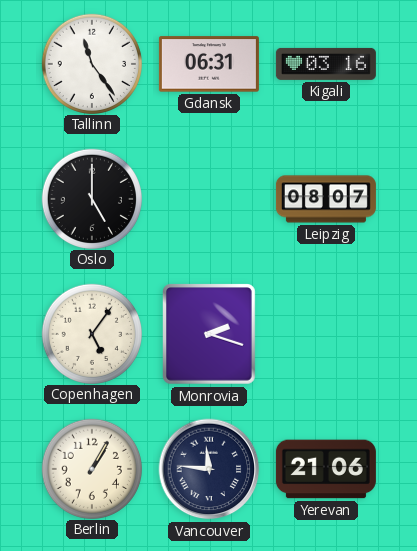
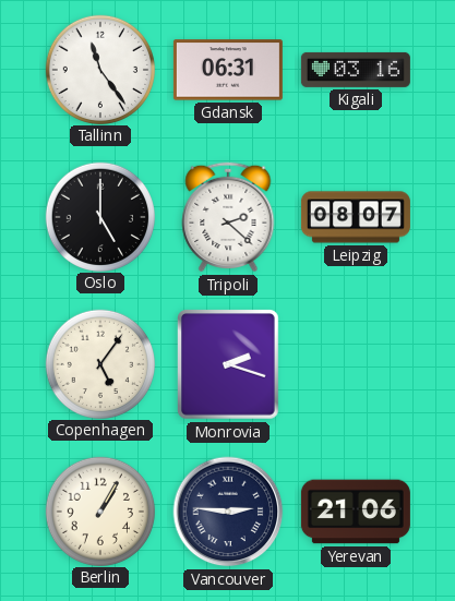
Tripoli: none -> 2:22 (228, 217)
Vancouver: 11:46 -> 2:46 (228, 512)
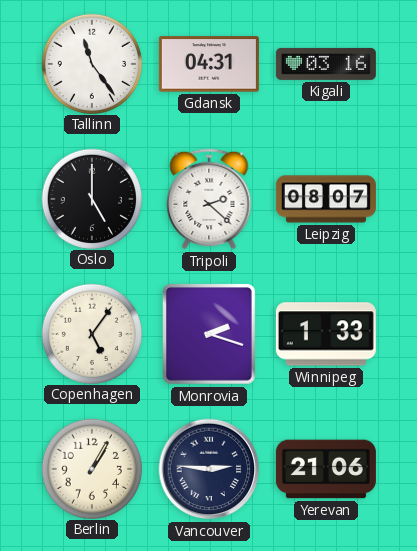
Gdansk: 06:31 -> 04:31 (209, 64)
Winnipeg: none -> 1:33 (326, 334)
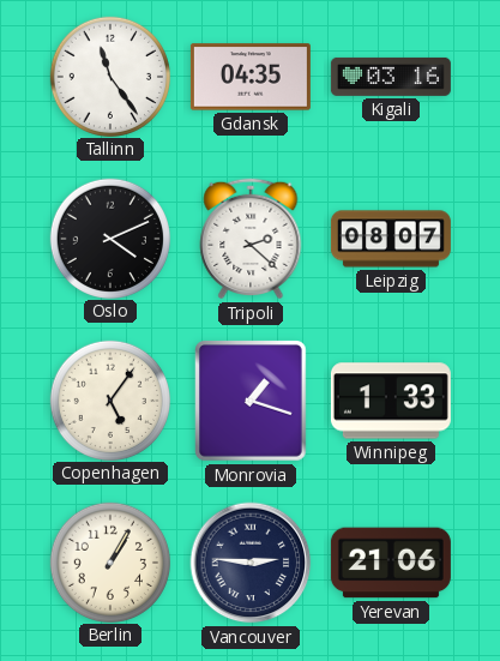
Gdansk: 04:31 -> 04:35 (251, 77)
Oslo: 5:00 -> 4:11 (109, 238)
Monrovia: 2:18 -> 1:18 (251, 401)
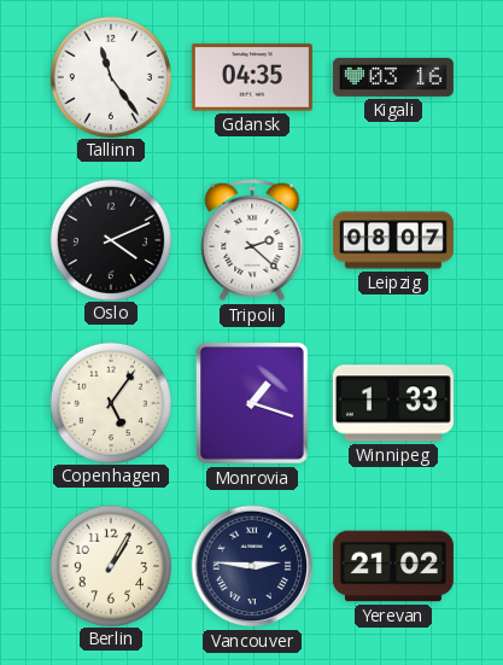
Yerevan: 21:06 -> 21:02 (393, 566)
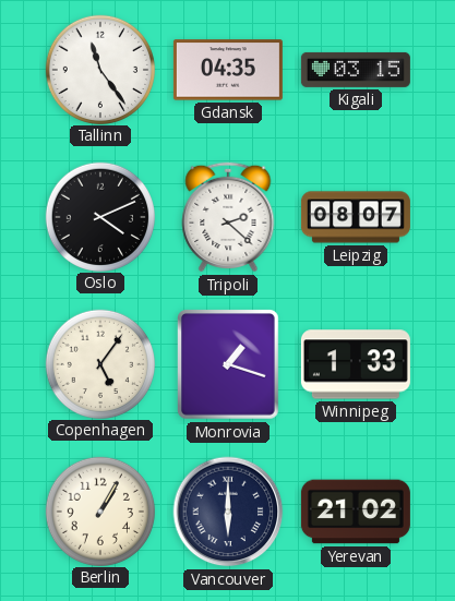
Kigali: 03:16 -> 03:15 (356, 70)
Vancouver: 2:46 -> 6:00 (228, 512)
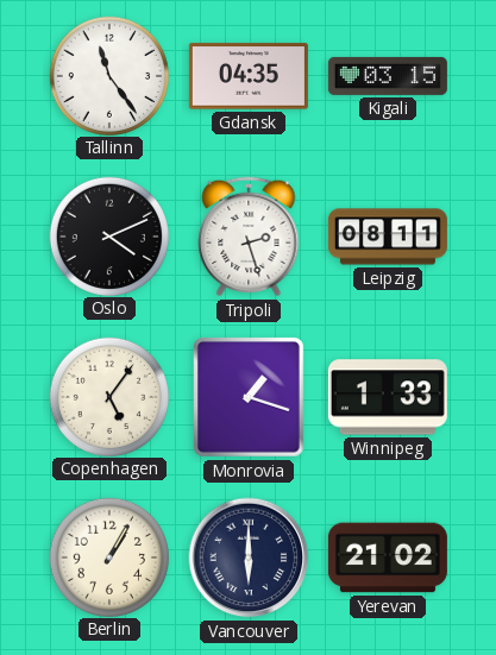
Tripoli: 2:22 -> 2:27 (249, 237)
Leipzig: 08:07 -> 08:11 (388, 237)
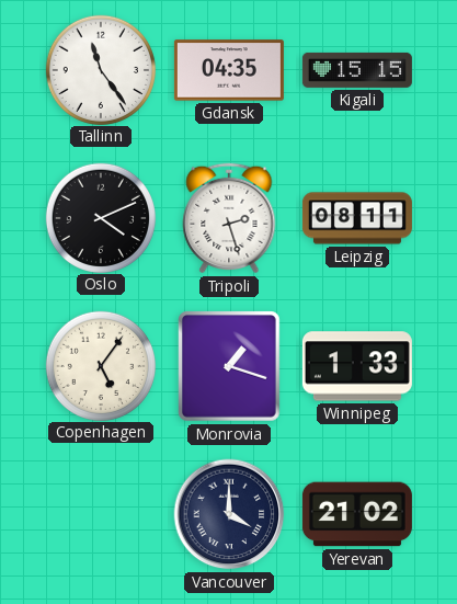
Kigali: 03:15 -> 15:15 (357, 70)
Berlin: 1:05 -> none (108, 556)
Vancouver: 6:00 -> 4:00 (229, 514)
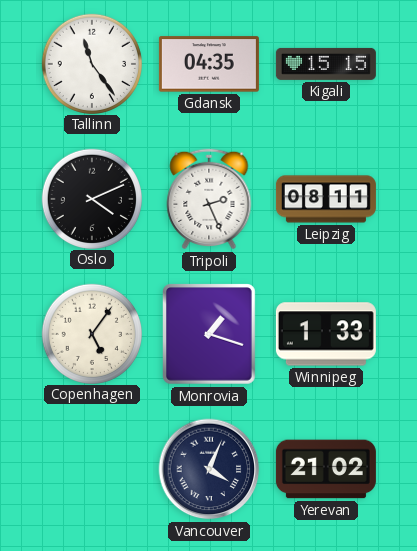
Tripoli: 2:27 -> 2:26 (209, 199)
Vancouver: 4:00 -> 4:04 (209, 469)
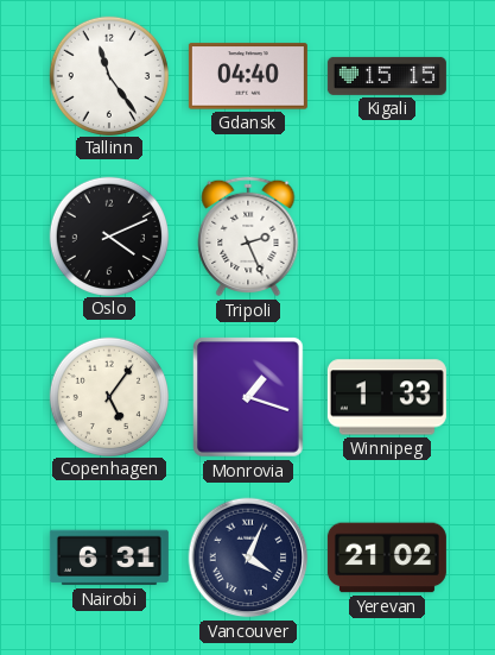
Gdansk: 04:35 -> 04:40 (248, 76)
Leipzig: 08:11 -> none (326, 199)
Nairobi: none -> 6:31 (109, 558)
